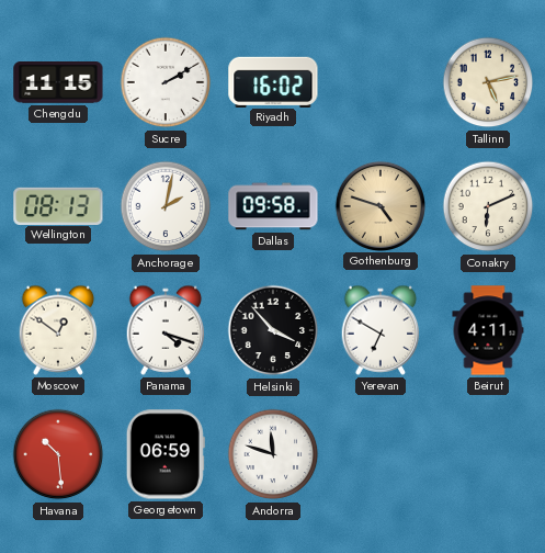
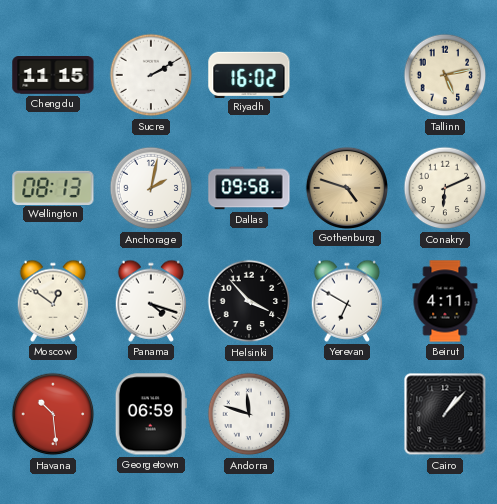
Cairo: none -> 1:07 (445, 414)
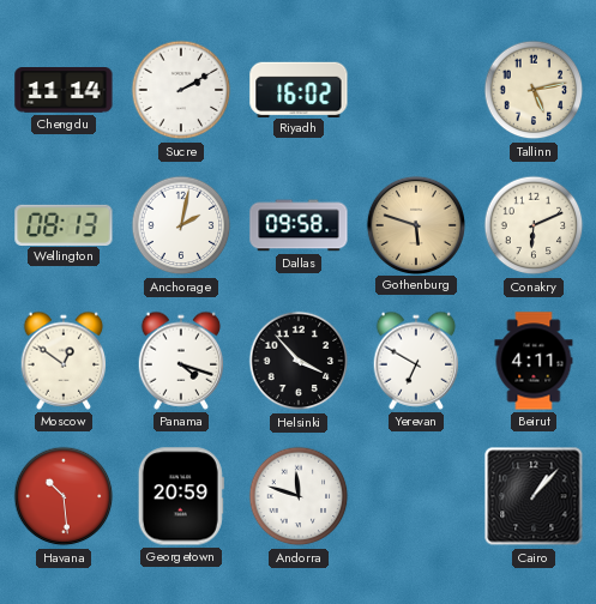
Chengdu: 11:15 -> 11:14 (64, 91)
Gothenburg: 4:48 -> 5:48 (415, 224)
Georgetown: 06:59 -> 20:59 (181, 496)
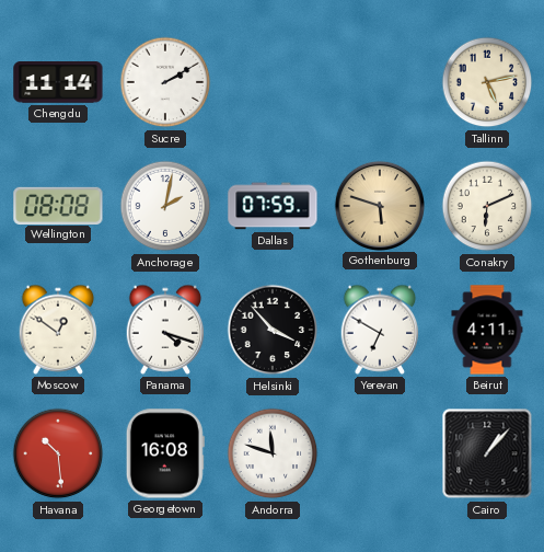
Riyadh: 16:02 -> none (299, 89)
Wellington: 08:13 -> 08:08 (58, 205)
Dallas: 09:58 -> 07:59 (273, 206)
Georgetown: 20:59 -> 16:08 (165, 453)
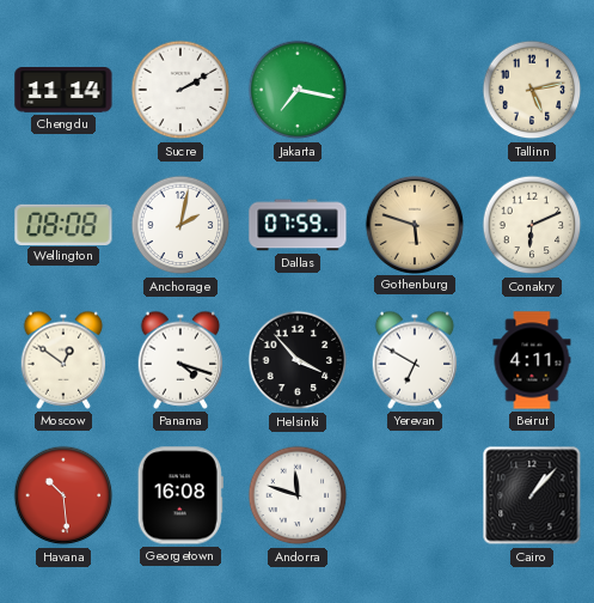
Jakarta: none -> 7:17 (298, 90)
